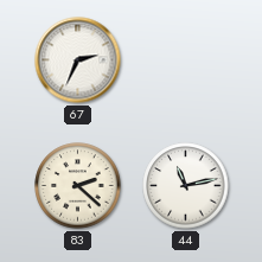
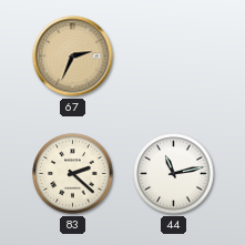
67 dial: white -> champagne (73, 57)
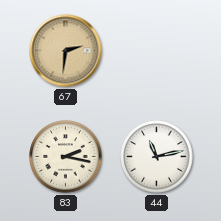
67: 2:34 -> 2:31 (66, 51)
83: 2:22 -> 2:17 (66, 157)
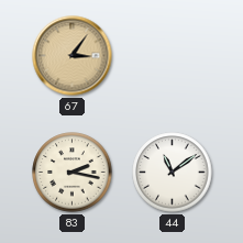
67: 2:31 -> 3:06 (73, 56)
44: 11:13 -> 11:09 (173, 173)
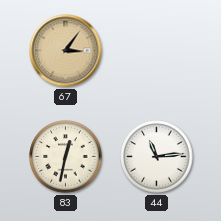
83: 2:17 -> 12:32 (66, 157)
44: 11:09 -> 11:14 (157, 157)
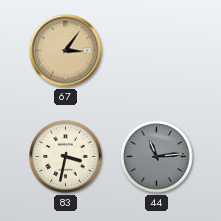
83: 12:32 -> 3:32 (66, 157)
44 dial: white -> grey (157, 157)
